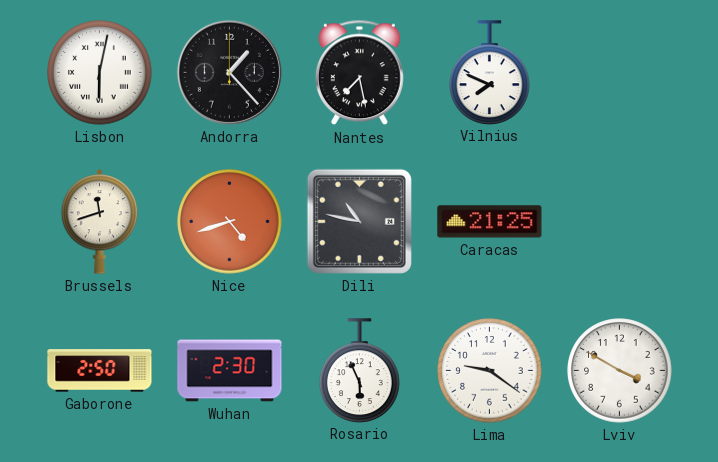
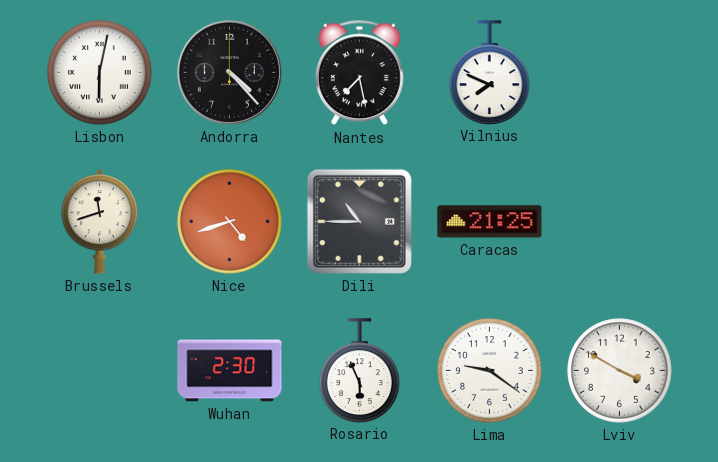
Andorra: 1:23 -> 4:23 (229, 72)
Dili: 10:47 -> 10:45 (359, 221)
Gaborone: 2:50 -> none (100, 371)
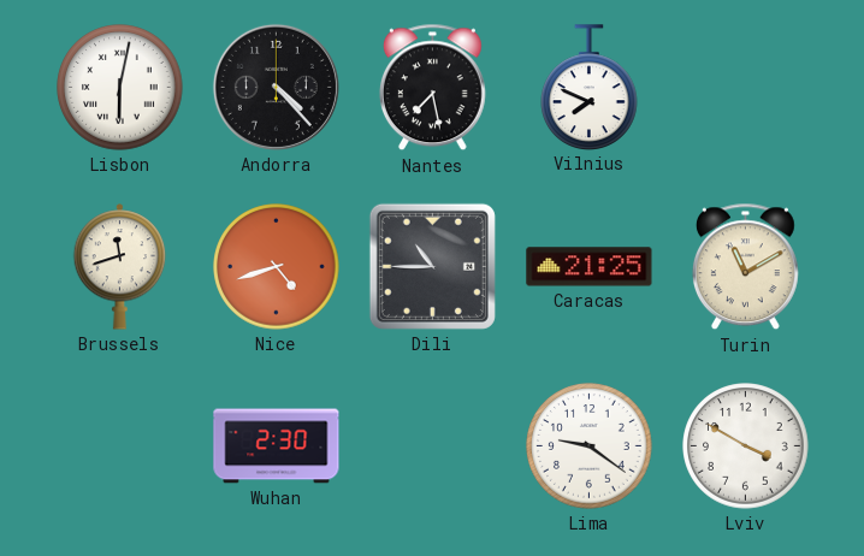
Turin: none -> 11:10 (745, 267)
Rosario: 5:56 -> none (360, 370)
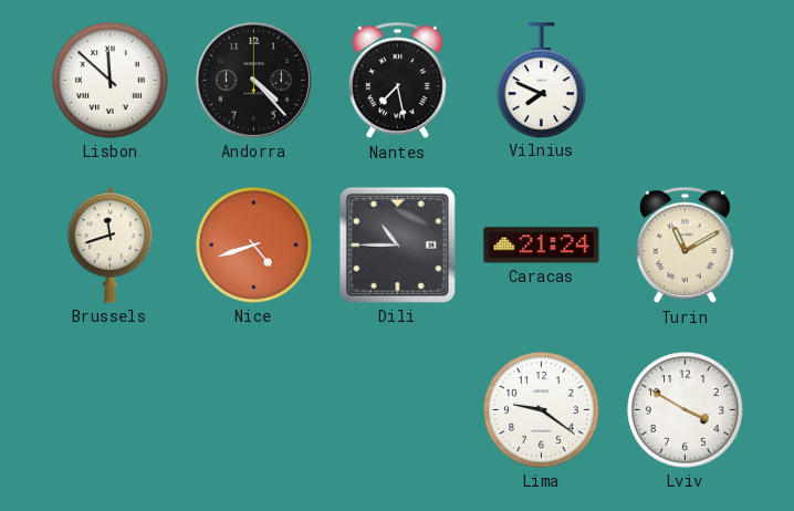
Lisbon: 6:02 -> 11:52 (111, 81)
Caracas: 21:25 -> 21:24 (542, 246)
Wuhan: 2:30 -> none (277, 446)
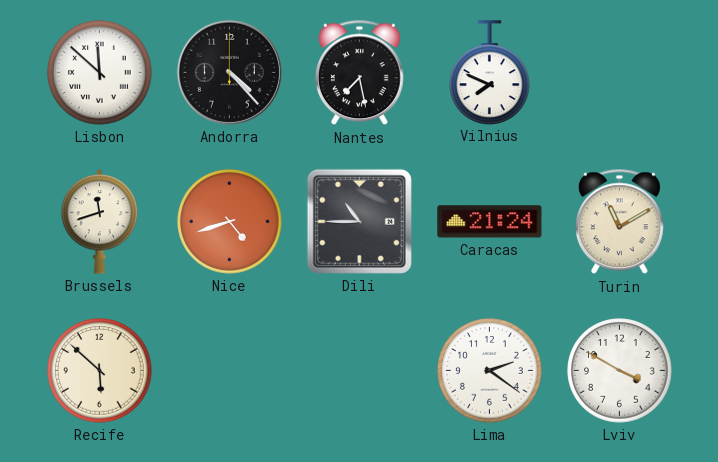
Recife: none -> 5:52 (100, 371)
Lima: 9:21 -> 2:21 (490, 371)
